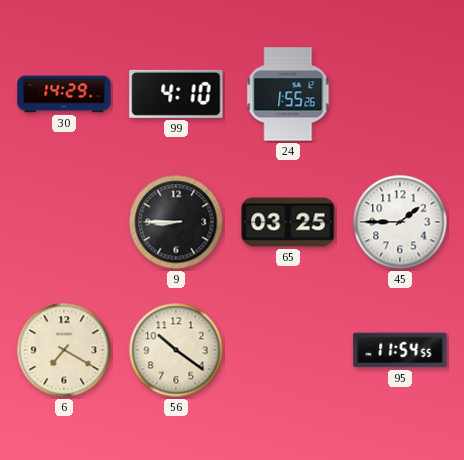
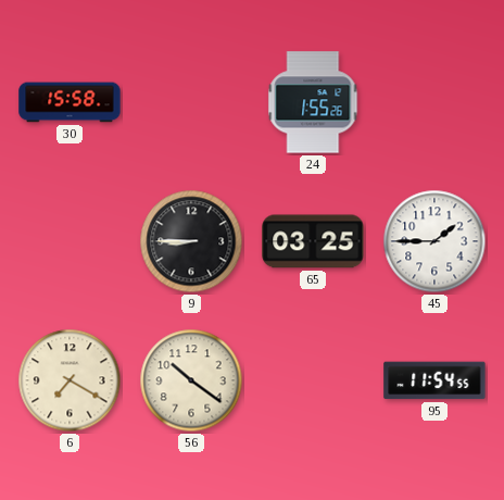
30: 14:29 -> 15:58 (70, 102)
99: 4:10 -> none (176, 94)
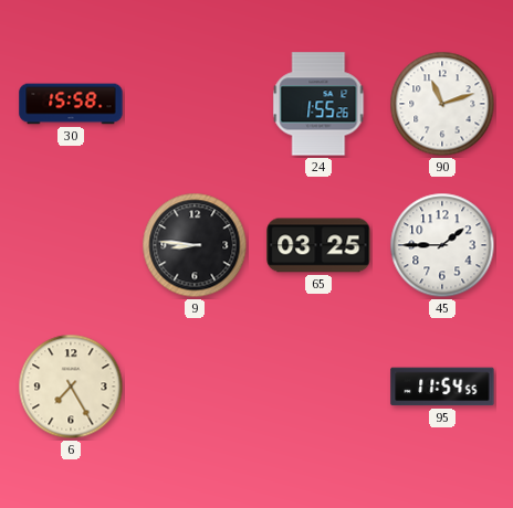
90: none -> 11:12 (442, 104)
9: 8:45 -> 8:46 (195, 245)
6: 7:20 -> 7:25 (71, 387)
56: 10:21 -> none (191, 380)
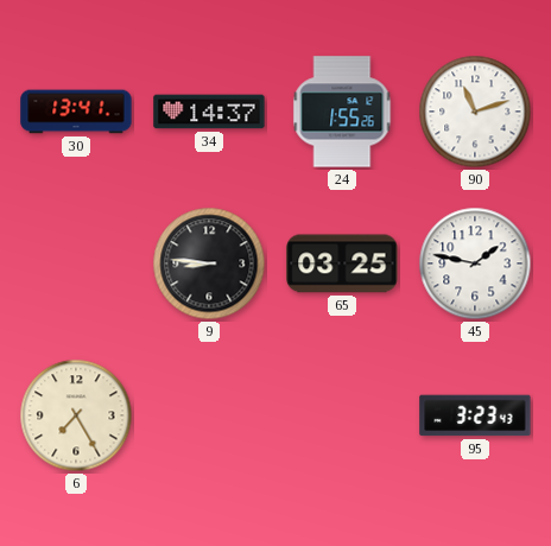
30: 15:58 -> 13:41 (76, 112)
34: none -> 14:37 (209, 112)
45: 1:45 -> 1:47 (475, 264)
95: 11:54 -> 3:23 (475, 415)
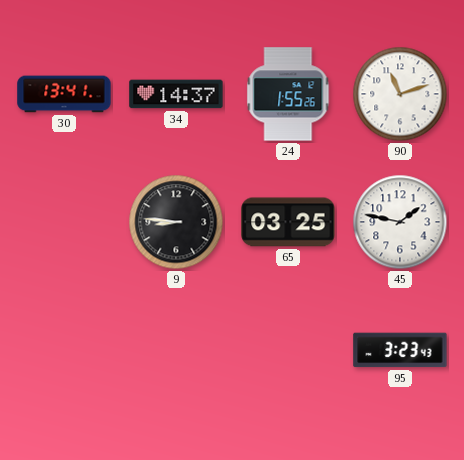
6: 7:25 -> none (76, 415)
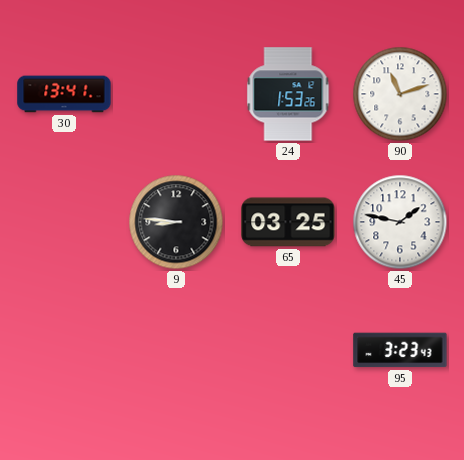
34: 14:37 -> none (176, 94)
24: 1:55 -> 1:53 (288, 94)
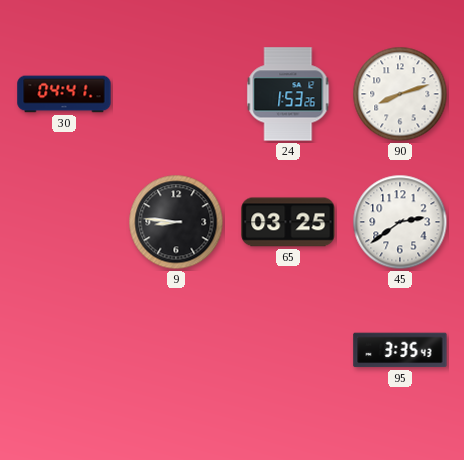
30: 13:41 -> 04:41 (64, 94)
90: 11:12 -> 8:12 (400, 94)
45: 1:47 -> 2:39 (400, 222)
95: 3:23 -> 3:35 (400, 350)
